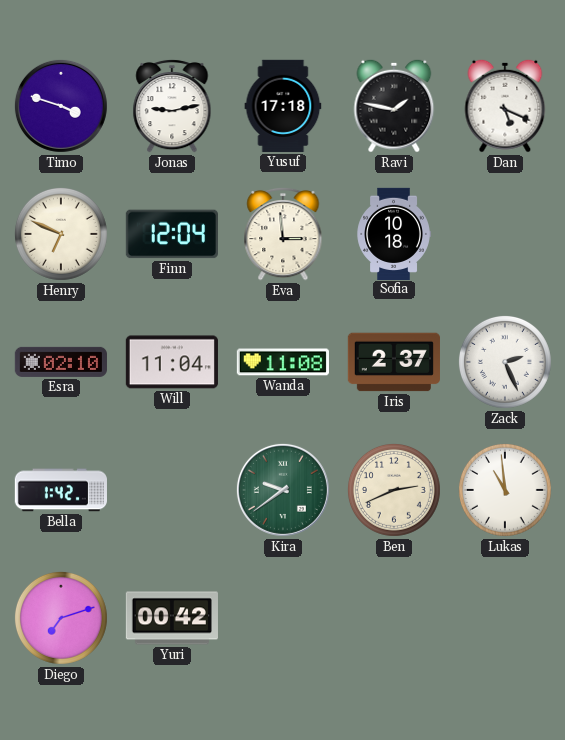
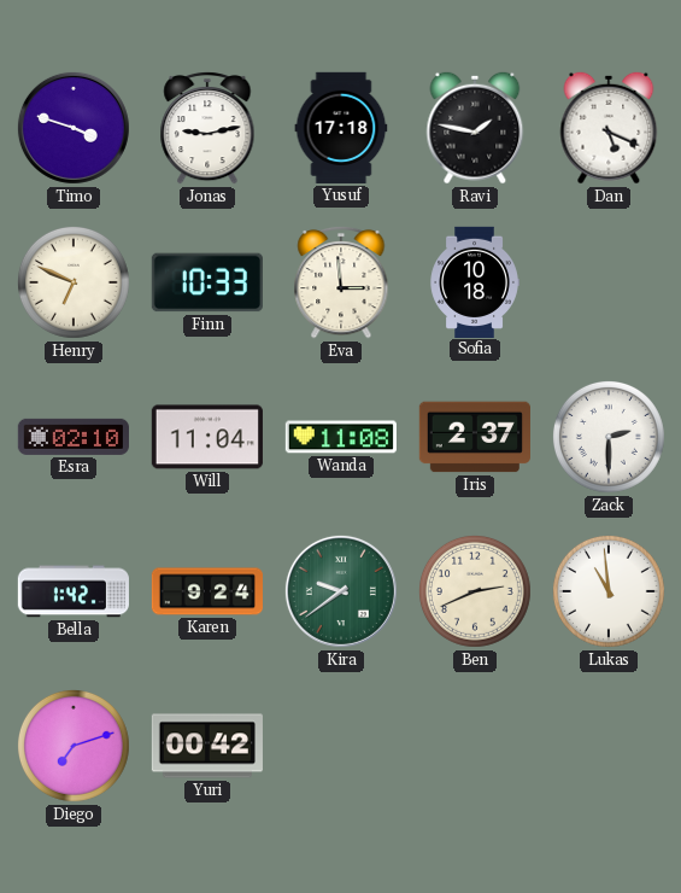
Finn: 12:04 -> 10:33 (207, 282)
Zack: 2:26 -> 2:30 (609, 437)
Karen: none -> 9:24 (206, 591)
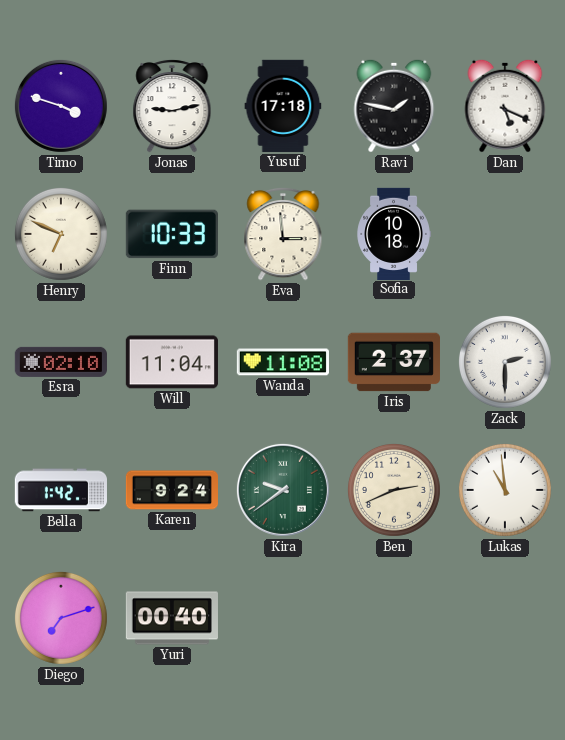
Yuri: 00:42 -> 00:40 (172, 618)
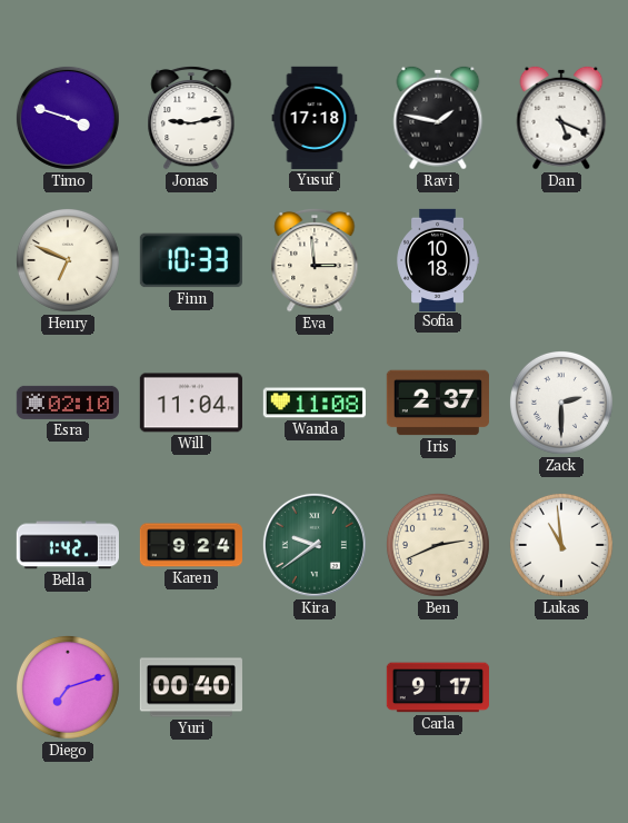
Carla: none -> 9:17 (438, 687)
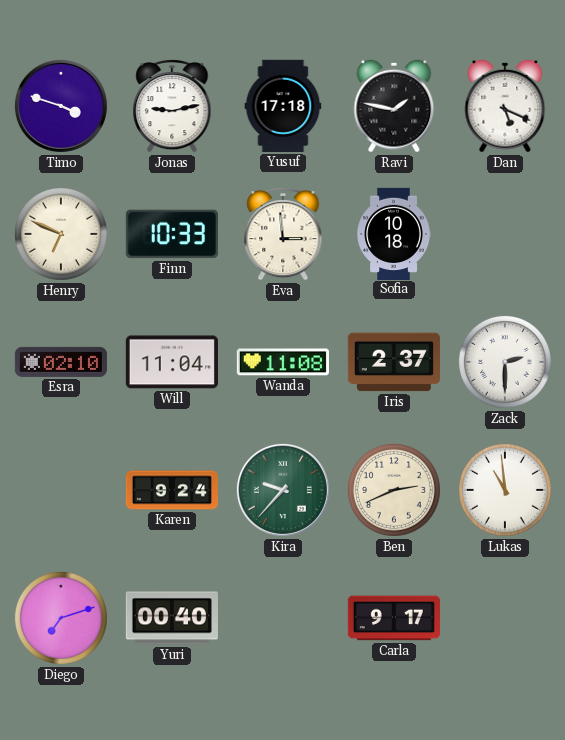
Bella: 1:42 -> none (68, 545)
Kira: 9:39 -> 9:37 (283, 490)
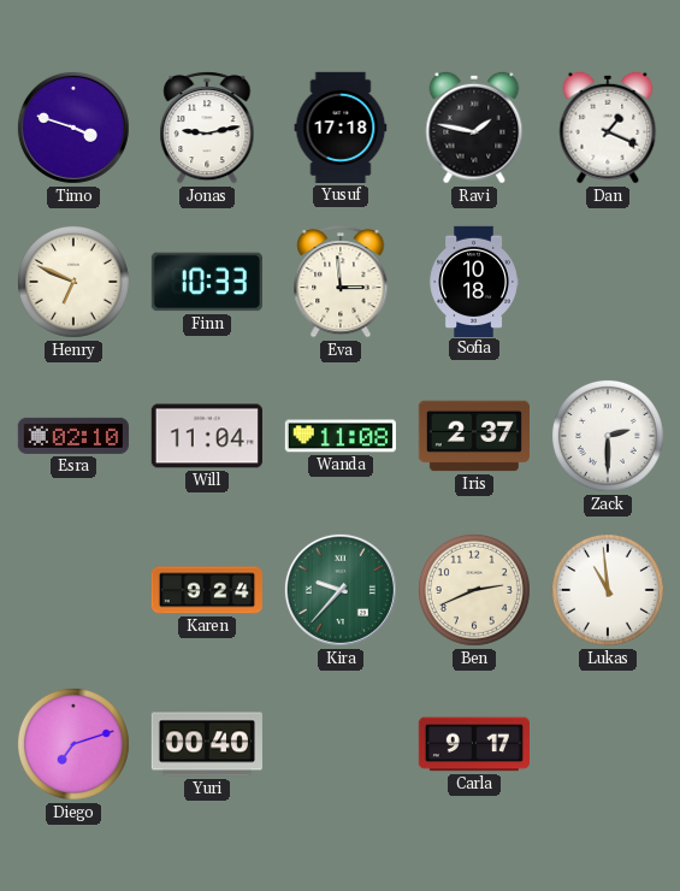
Dan: 5:19 -> 1:19 (608, 128)
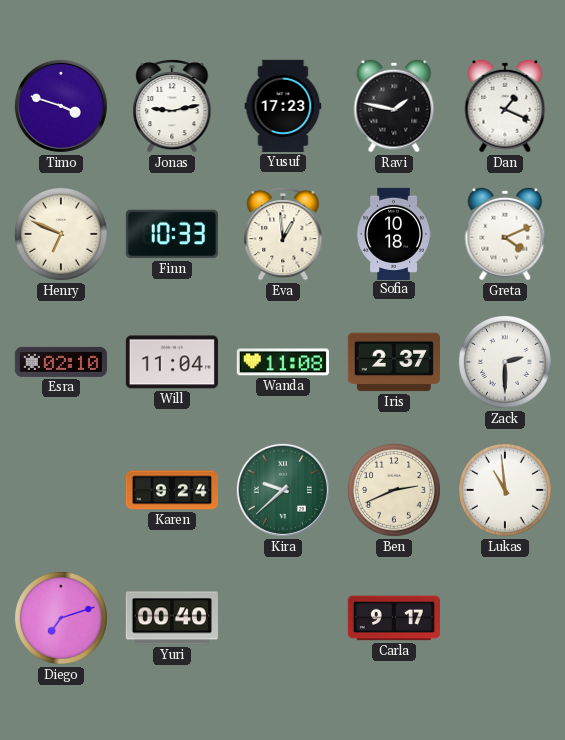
Yusuf: 17:18 -> 17:23 (283, 106)
Eva: 2:59 -> 12:59 (283, 234)
Greta: none -> 4:11 (505, 234)
Kira: 9:37 -> 9:38 (283, 490)
